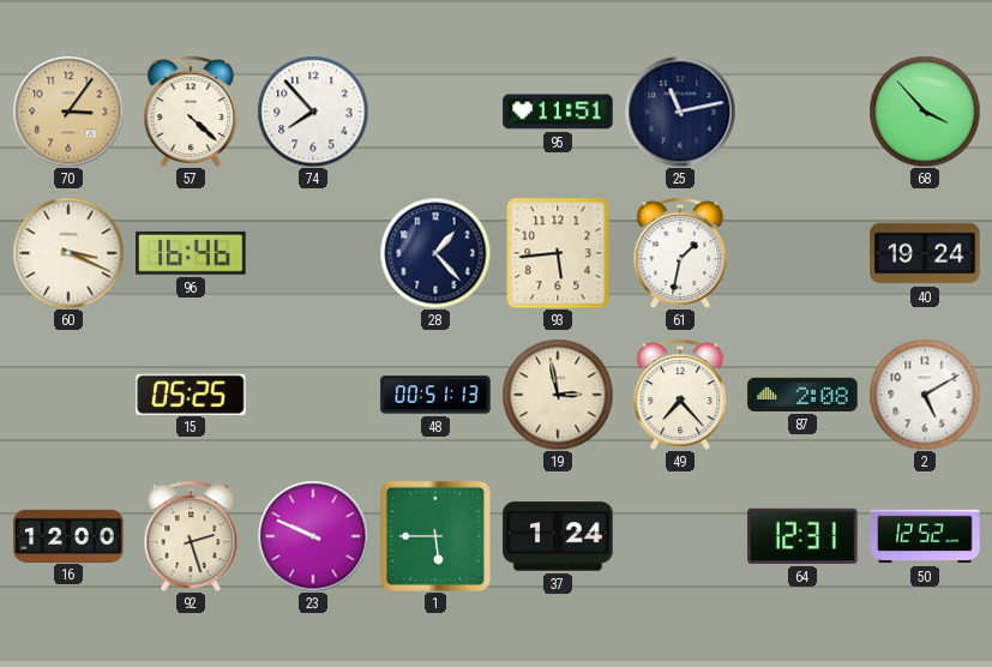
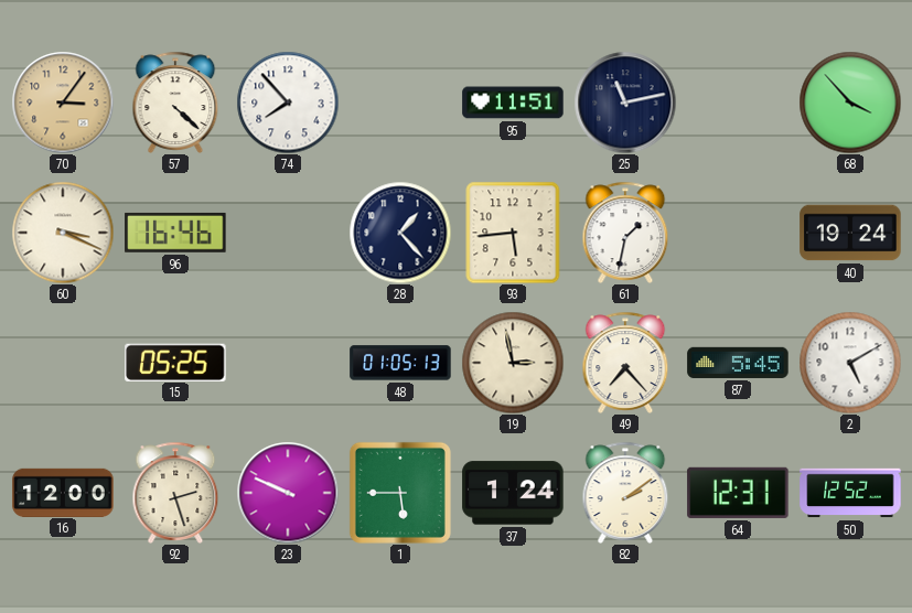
48: 00:51 -> 01:05 (400, 363)
87: 2:08 -> 5:45 (738, 363)
82: none -> 2:09 (625, 493)
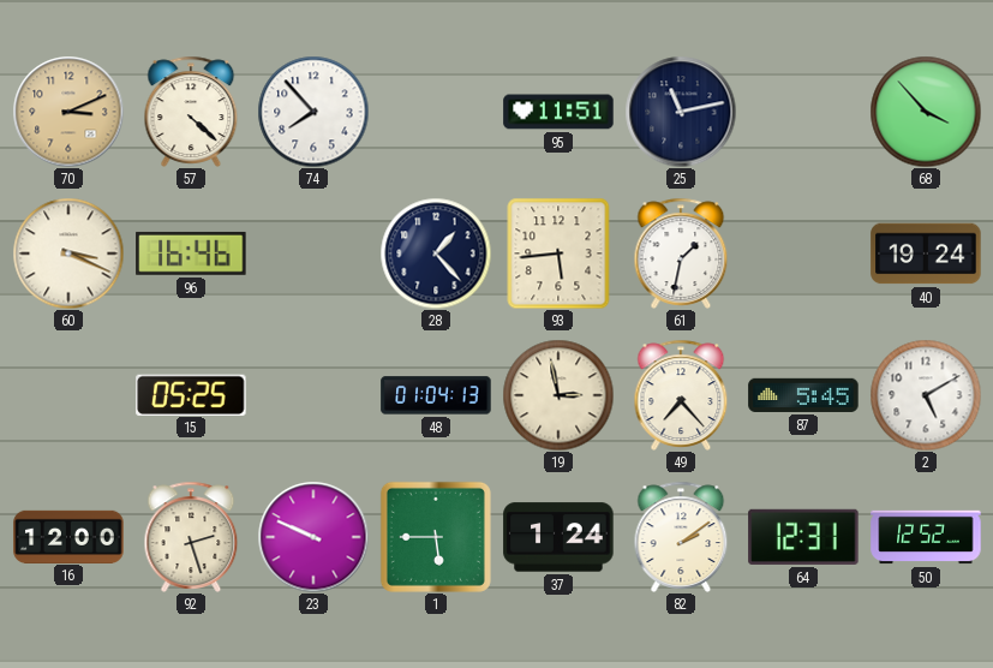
70: 3:06 -> 3:11 (68, 112)
48: 01:05 -> 01:04 (436, 395)
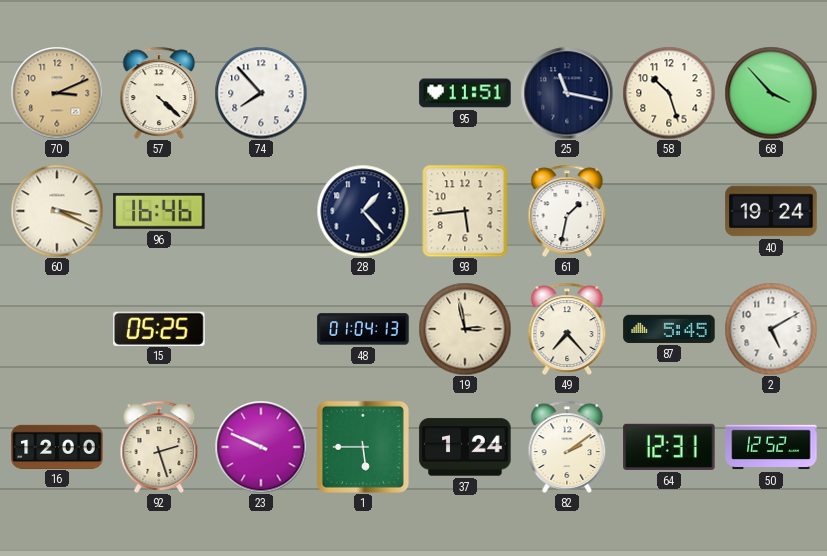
25: 11:13 -> 11:17 (567, 93)
58: none -> 10:27 (669, 93)
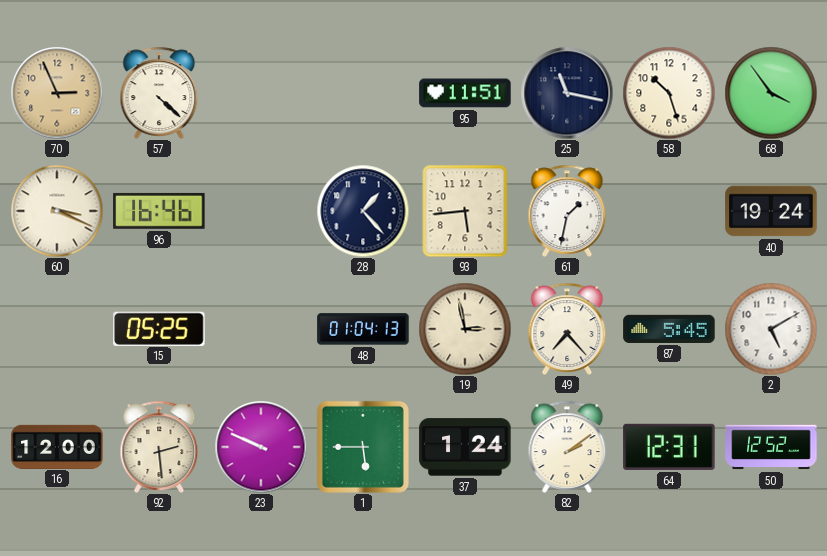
70: 3:11 -> 2:56 (57, 93)
74: 7:53 -> none (261, 93)
68: 3:53 -> 3:54 (771, 93)
92: 2:27 -> 2:29 (159, 447)
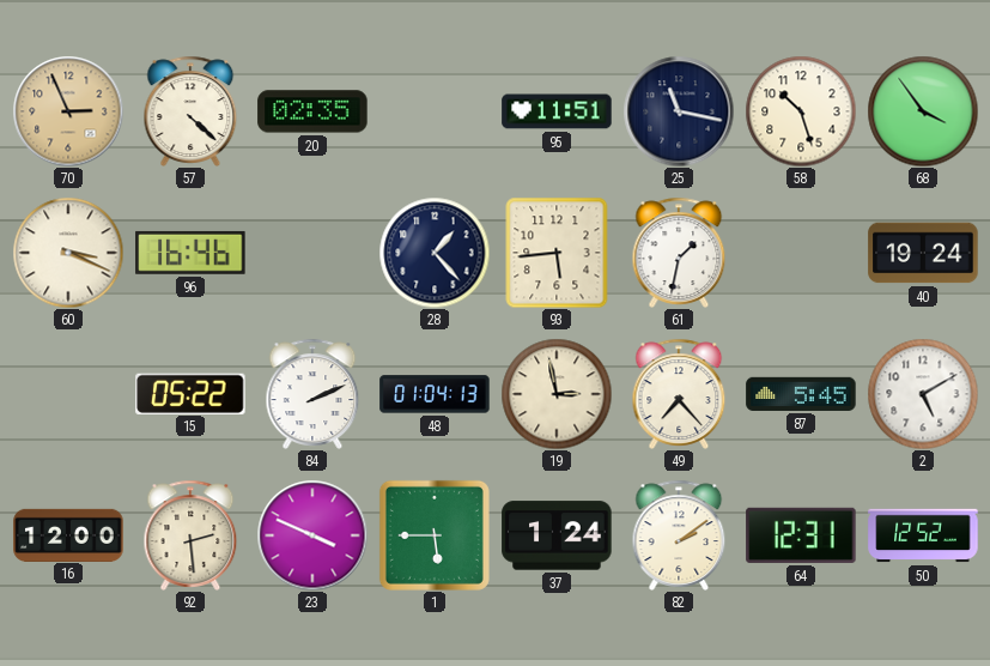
20: none -> 02:35 (312, 111)
15: 05:25 -> 05:22 (190, 393)
84: none -> 2:11 (312, 394)
23: 9:49 -> 3:49 (312, 535)
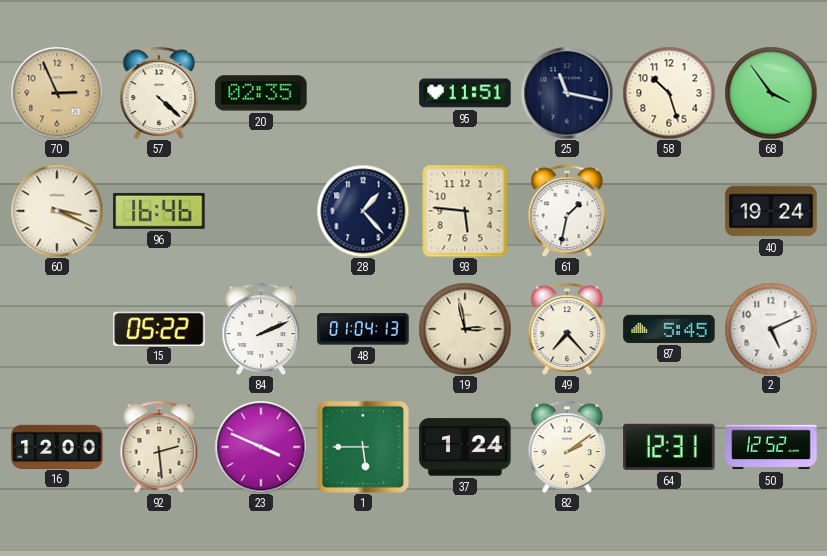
93: 5:44 -> 5:46 (465, 211)
2: 5:10 -> 5:11 (771, 329)
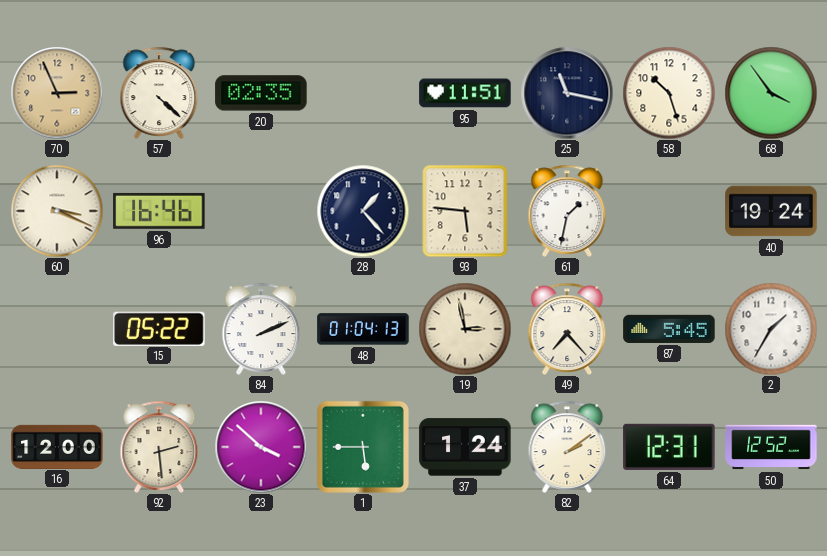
2: 5:11 -> 1:35 (771, 329)
23: 3:49 -> 3:52 (261, 447)
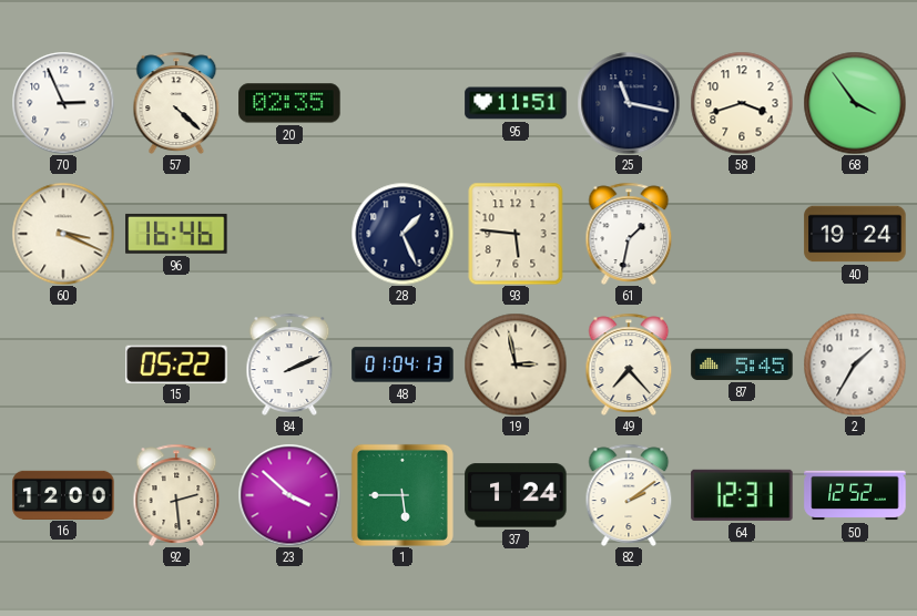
70 dial: champagne -> white (63, 103)
58: 10:27 -> 3:42 (742, 103)
28: 1:23 -> 1:26 (403, 234)
